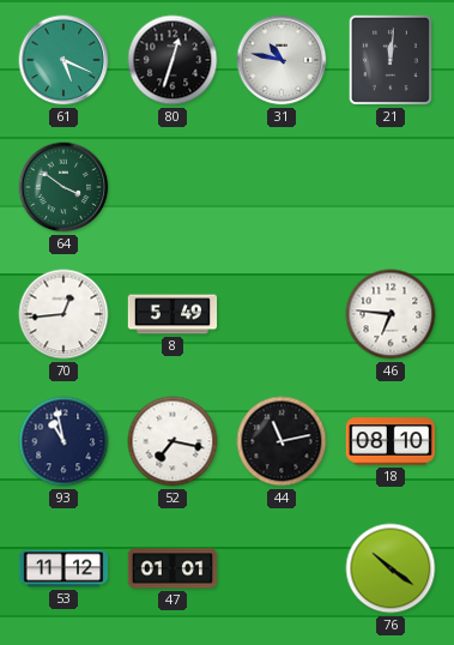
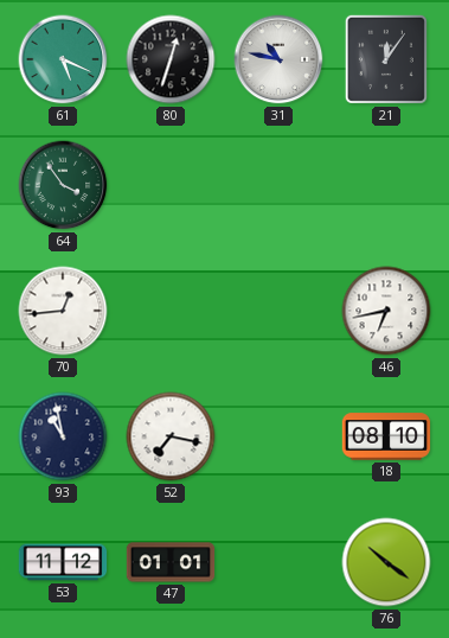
21: 12:01 -> 12:06 (386, 59)
64: 3:51 -> 3:54 (63, 185)
8: 5:49 -> none (172, 314)
46: 6:46 -> 6:43 (386, 311)
44: 11:13 -> none (282, 441)
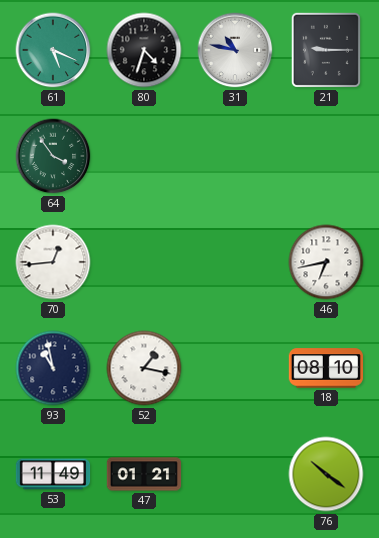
80: 12:33 -> 4:33 (144, 50)
21: 12:06 -> 9:15 (326, 50)
52: 7:17 -> 1:17 (144, 368)
53: 11:12 -> 11:49 (53, 474)
47: 01:01 -> 01:21 (144, 474)
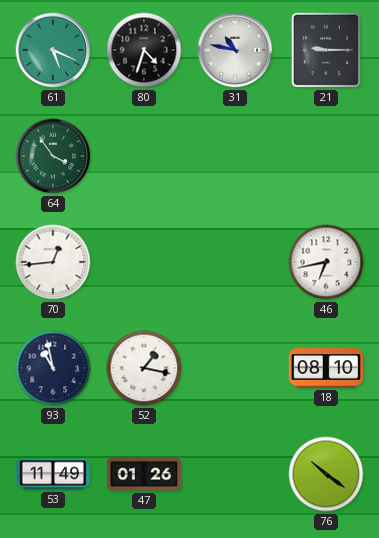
47: 01:21 -> 01:26 (144, 474)
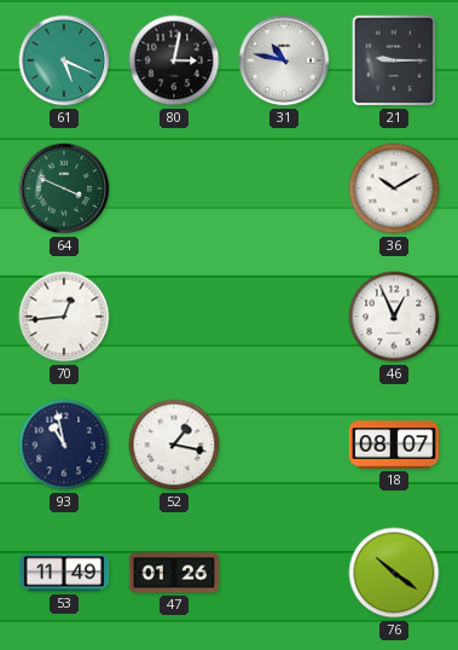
80: 4:33 -> 3:02 (174, 60)
64: 3:54 -> 3:49 (64, 188)
36: none -> 10:10 (394, 188)
46: 6:43 -> 12:56 (394, 317)
18: 08:10 -> 08:07 (394, 445)
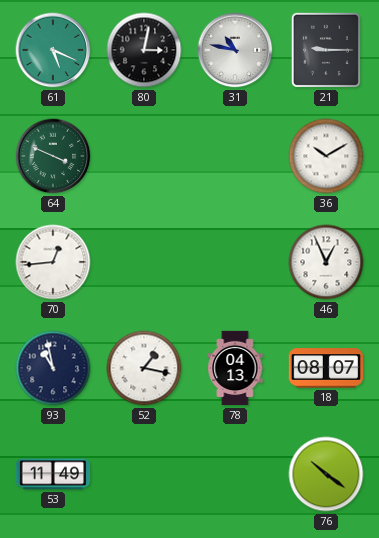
78: none -> 04:13 (235, 368)
47: 01:26 -> none (174, 573)
